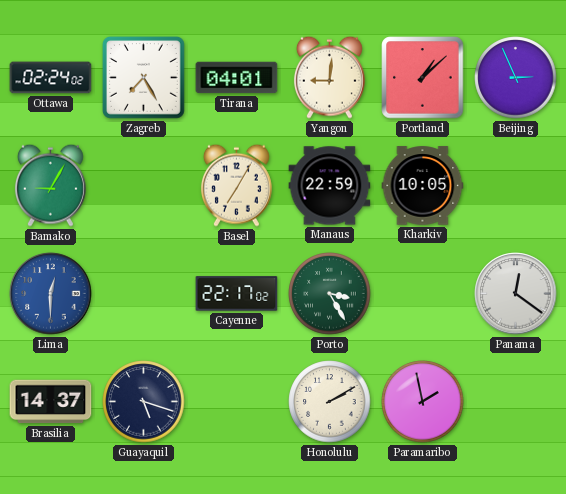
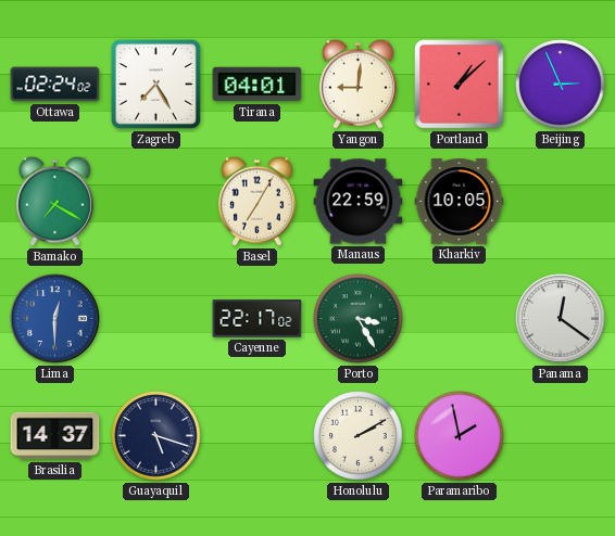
Bamako: 9:05 -> 7:20 (54, 201)
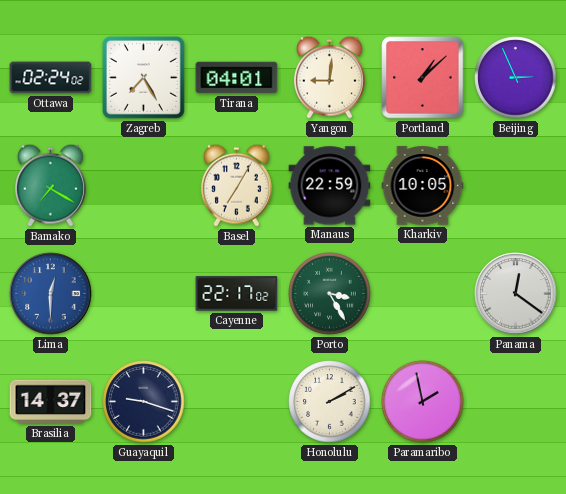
Guayaquil: 5:18 -> 9:18 (144, 402)
